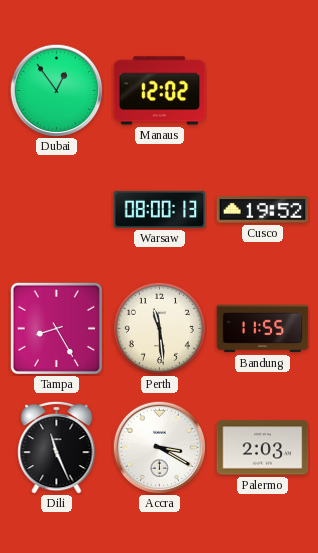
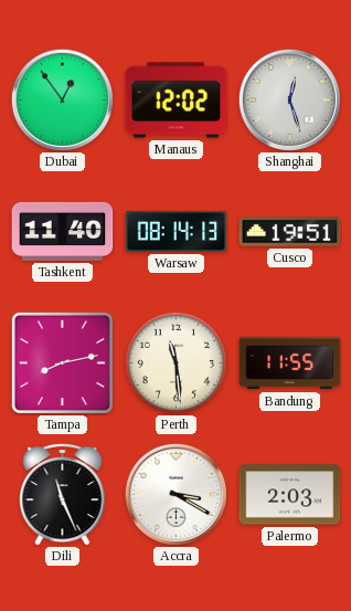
Shanghai: none -> 12:27 (289, 99)
Tashkent: none -> 11:40 (63, 231)
Warsaw: 08:00 -> 08:14 (177, 231)
Cusco: 19:52 -> 19:51 (290, 232)
Tampa: 8:25 -> 8:13 (62, 362)
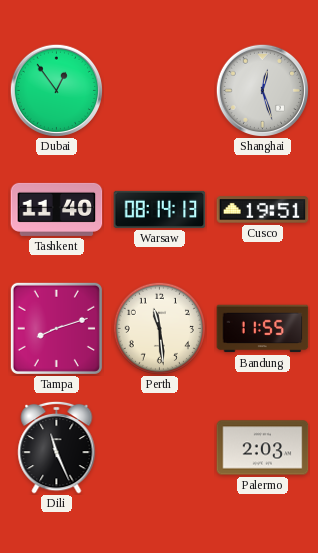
Manaus: 12:02 -> none (177, 101)
Tampa: 8:13 -> 8:12 (56, 328)
Accra: 3:20 -> none (175, 494)
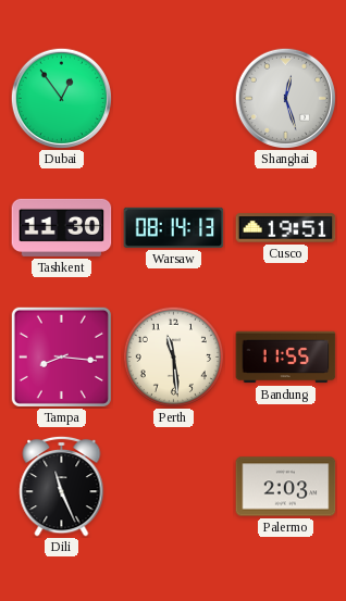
Tashkent: 11:40 -> 11:30 (62, 227)
Tampa: 8:12 -> 8:16 (61, 356)
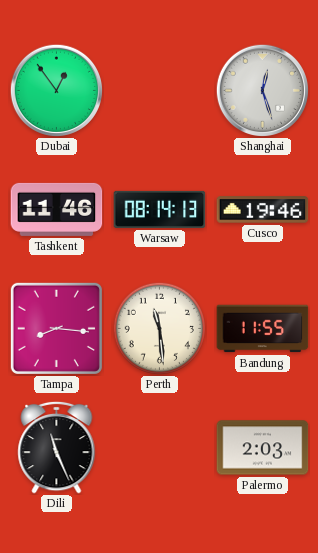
Tashkent: 11:30 -> 11:46 (57, 209)
Cusco: 19:51 -> 19:46 (263, 210)
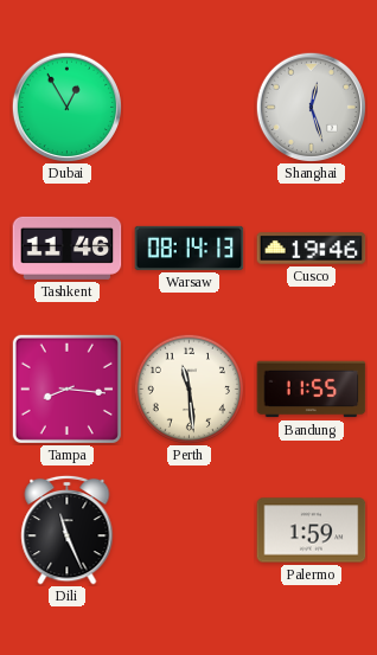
Dubai: 12:54 -> 12:55 (66, 107)
Palermo: 2:03 -> 1:59 (312, 531)
